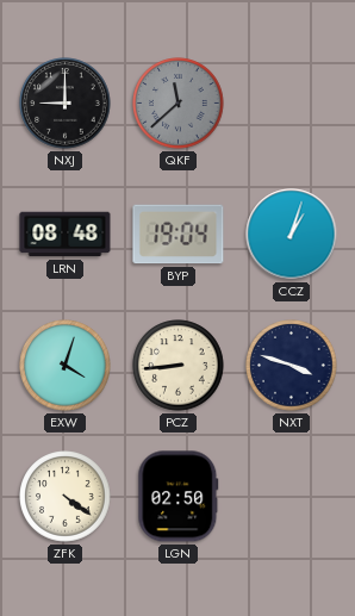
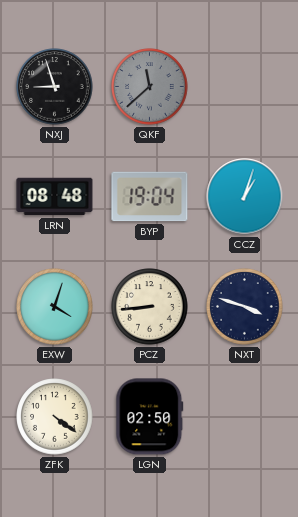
NXJ: 9:00 -> 8:57 (55, 87)
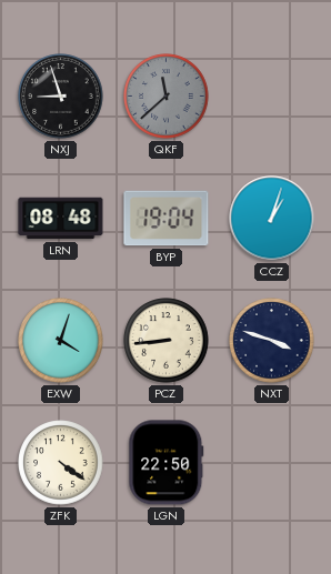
LGN: 02:50 -> 22:50 (167, 463)
